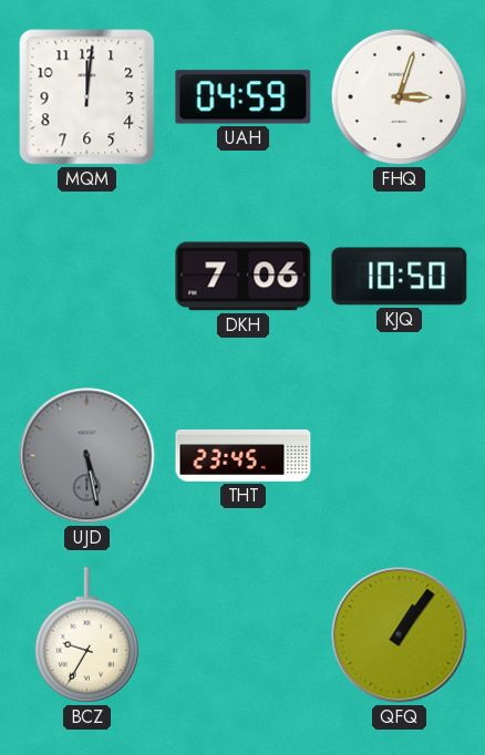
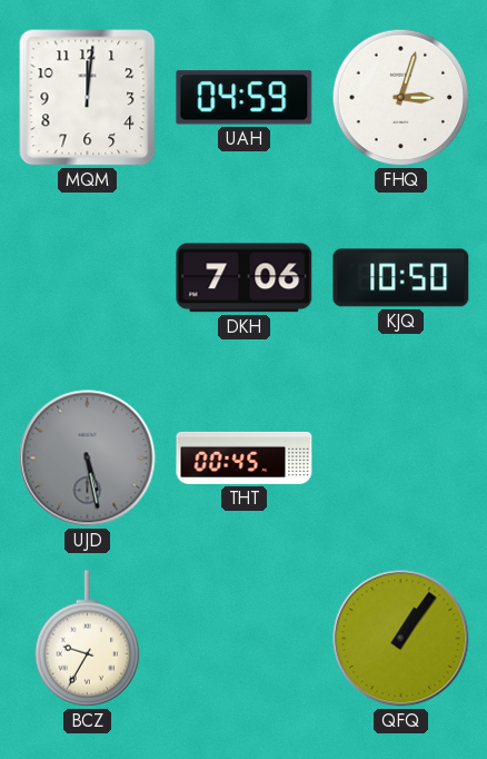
THT: 23:45 -> 00:45 (245, 457)
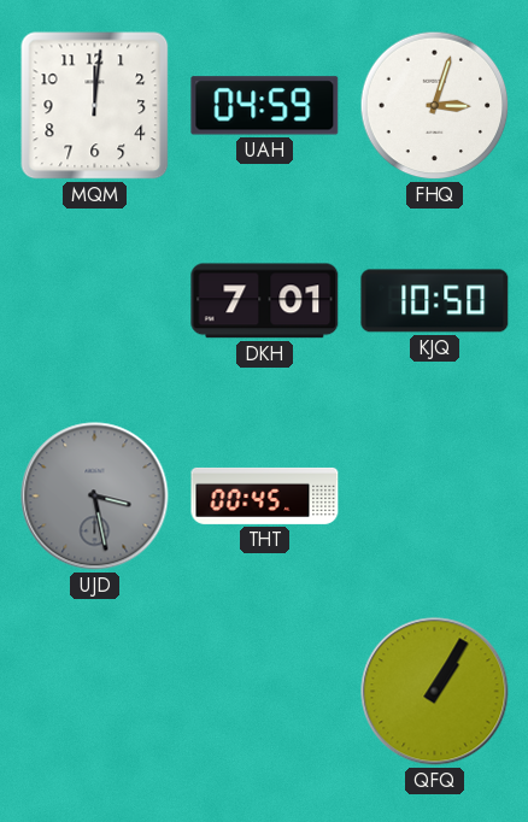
DKH: 7:06 -> 7:01 (265, 301)
UJD: 5:28 -> 3:28 (95, 497)
BCZ: 9:35 -> none (88, 639)
QFQ: 1:06 -> 1:05 (435, 692)
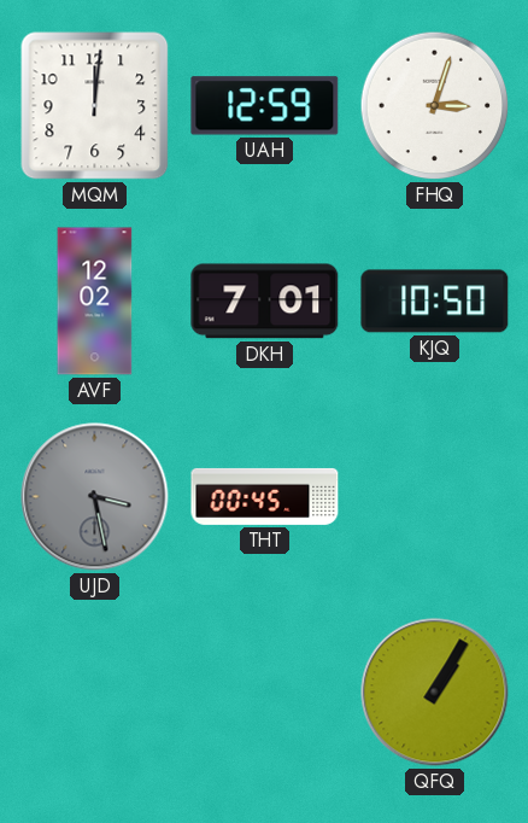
UAH: 04:59 -> 12:59 (265, 106)
AVF: none -> 12:02 (95, 302)
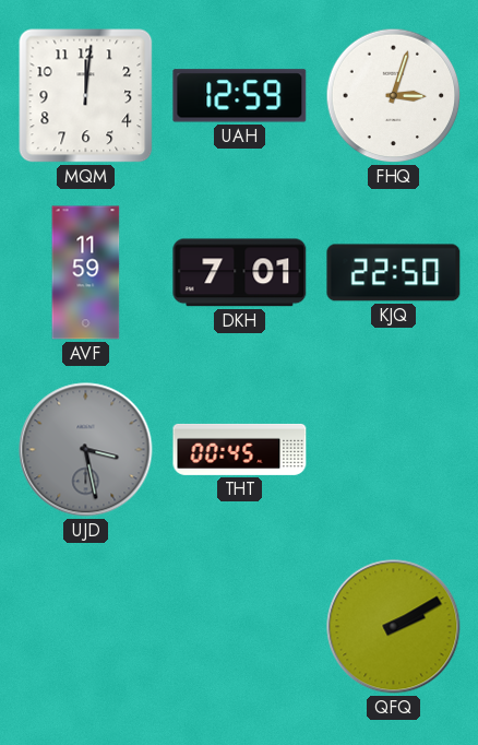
AVF: 12:02 -> 11:59 (86, 273)
KJQ: 10:50 -> 22:50 (394, 273)
QFQ: 1:05 -> 2:10 (394, 627)
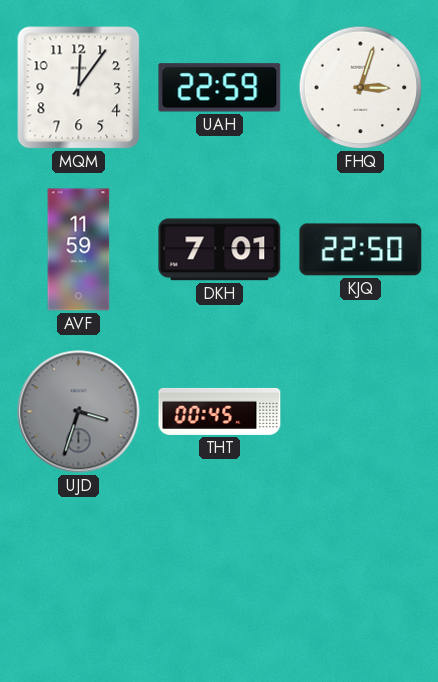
MQM: 12:01 -> 12:06 (79, 88)
UAH: 12:59 -> 22:59 (220, 88)
UJD: 3:28 -> 3:33 (79, 412)
QFQ: 2:10 -> none (394, 627)
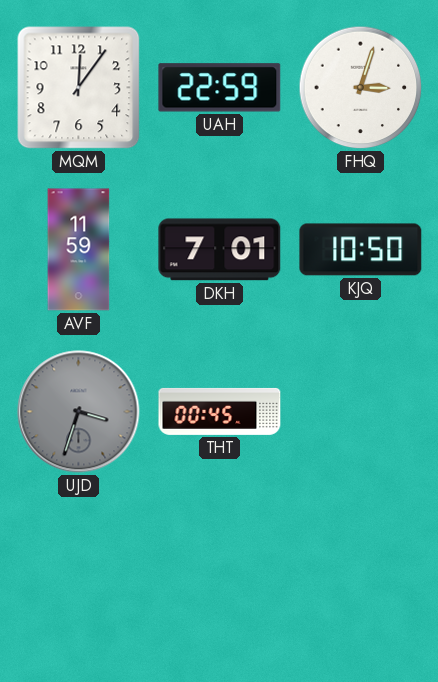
KJQ: 22:50 -> 10:50 (361, 250)
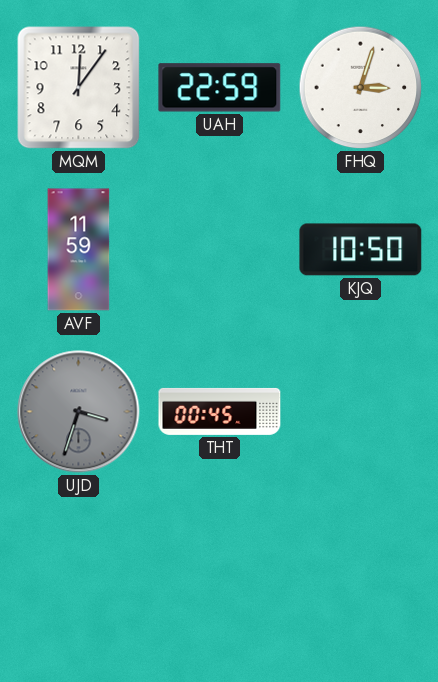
DKH: 7:01 -> none (220, 250)
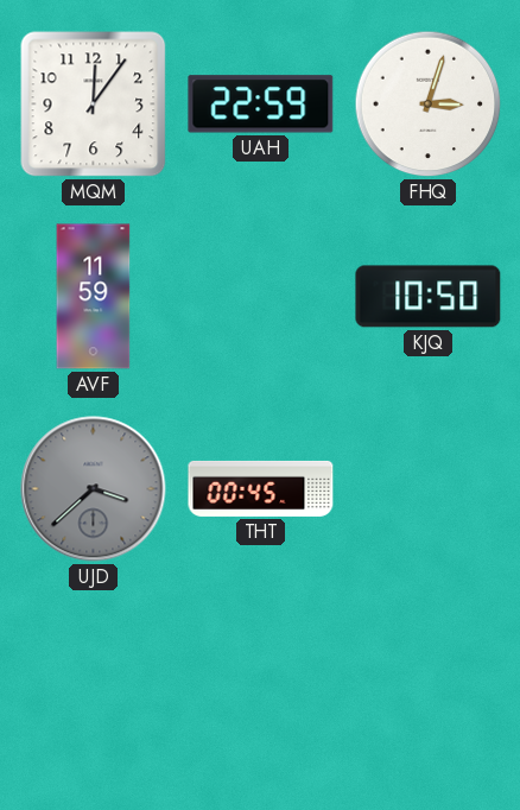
UJD: 3:33 -> 3:38 (94, 489)
